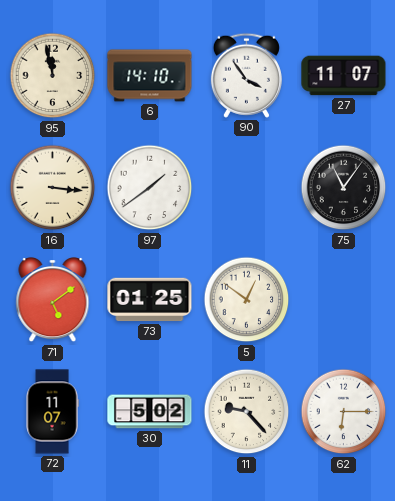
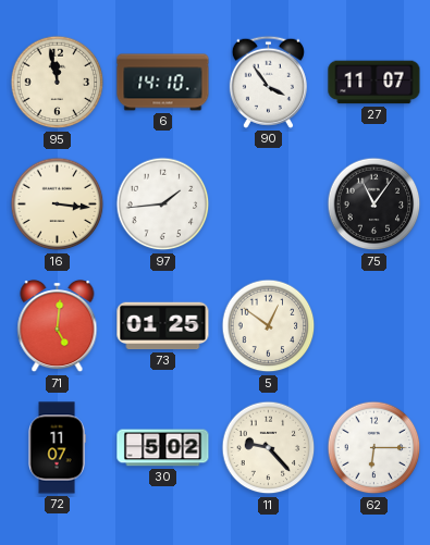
97: 1:39 -> 1:44 (163, 205)
71: 5:09 -> 5:01 (58, 327)
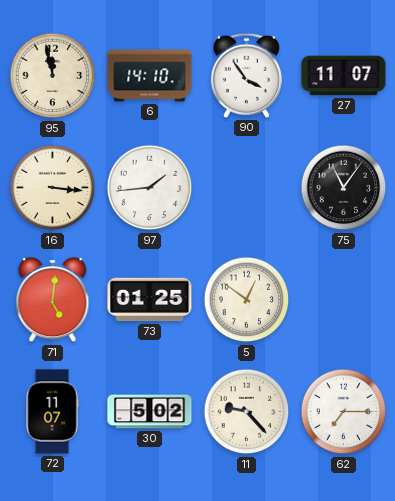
62: 6:15 -> 7:15 (344, 412)
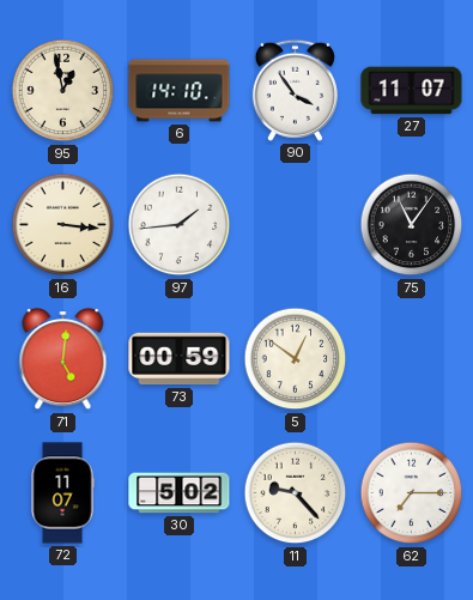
95: 11:58 -> 12:58 (63, 91)
73: 01:25 -> 00:59 (180, 359)
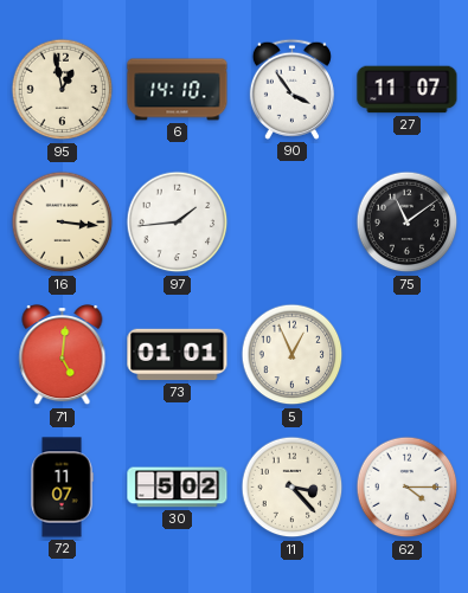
75: 11:06 -> 11:09 (408, 223)
73: 00:59 -> 01:01 (178, 355)
5: 12:51 -> 12:56 (293, 355)
11: 9:23 -> 3:23 (293, 488)
62: 7:15 -> 4:15 (408, 488)
